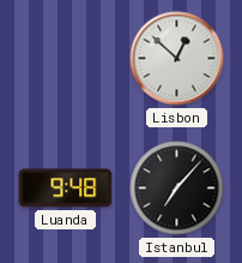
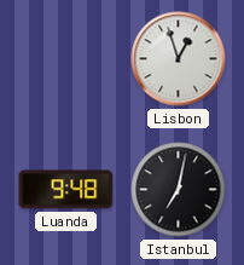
Lisbon: 12:52 -> 12:57 (179, 59)
Istanbul: 7:07 -> 7:02 (179, 190)
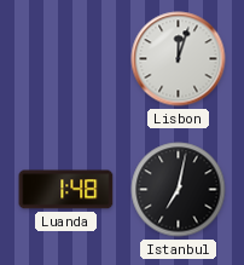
Lisbon: 12:57 -> 12:03 (179, 59)
Luanda: 9:48 -> 1:48 (66, 190)
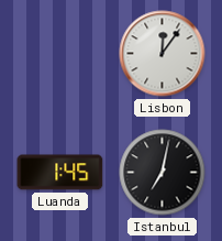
Lisbon: 12:03 -> 12:06 (163, 54)
Luanda: 1:48 -> 1:45 (60, 173)
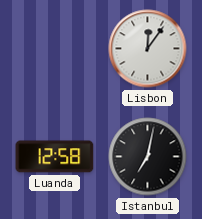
Luanda: 1:45 -> 12:58 (55, 157)
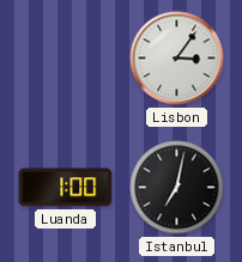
Lisbon: 12:06 -> 3:06 (177, 59)
Luanda: 12:58 -> 1:00 (66, 188)
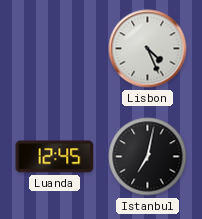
Lisbon: 3:06 -> 4:26 (148, 49)
Luanda: 1:00 -> 12:45 (55, 157)
